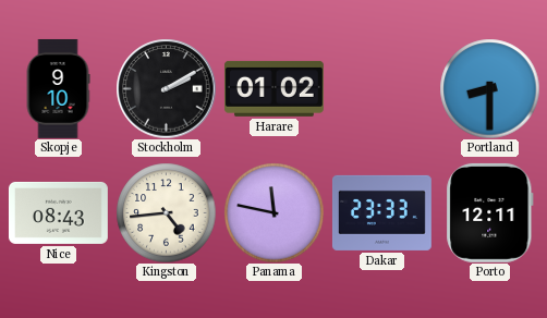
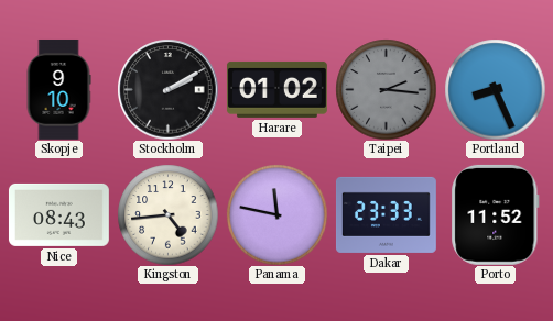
Taipei: none -> 2:16 (386, 89)
Portland: 8:30 -> 8:26 (495, 89)
Porto: 12:11 -> 11:52 (496, 214)
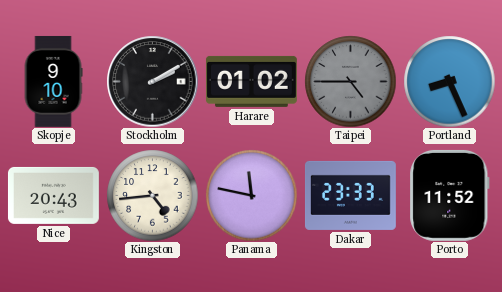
Taipei: 2:16 -> 4:45 (350, 81)
Nice: 08:43 -> 20:43 (53, 195)
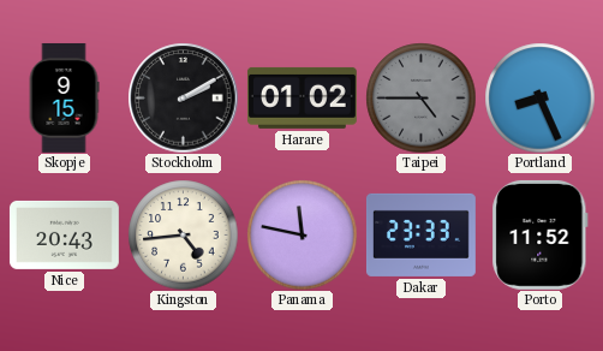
Skopje: 9:10 -> 9:15 (64, 99)
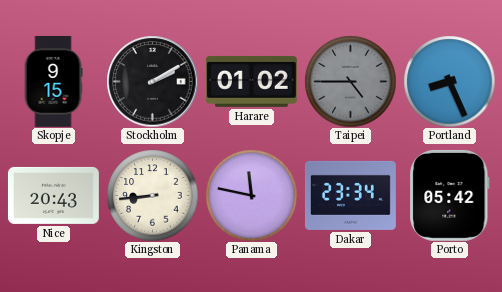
Kingston: 4:44 -> 8:44 (152, 195)
Dakar: 23:33 -> 23:34 (350, 195)
Porto: 11:52 -> 05:42 (450, 195)
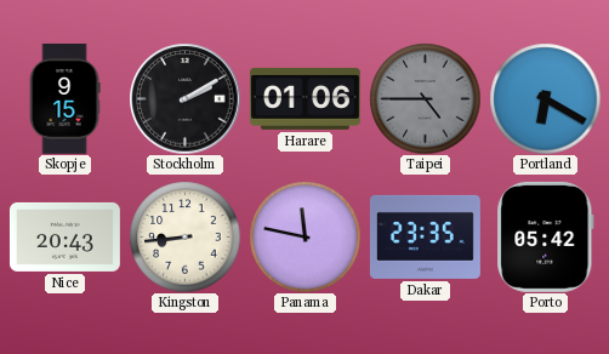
Harare: 01:02 -> 01:06 (304, 98)
Portland: 8:26 -> 6:20 (545, 98)
Dakar: 23:34 -> 23:35 (425, 236)
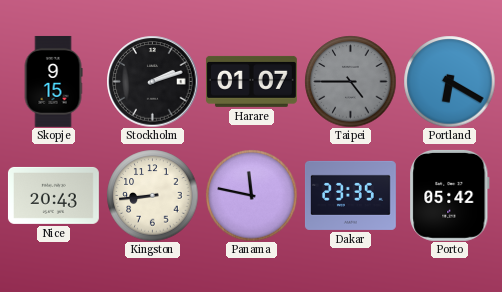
Stockholm: 2:10 -> 2:12 (152, 81)
Harare: 01:06 -> 01:07 (251, 81)
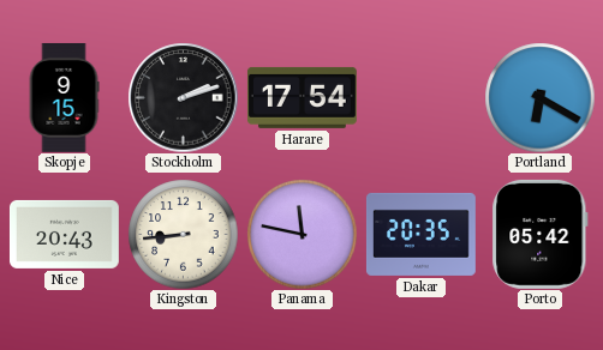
Harare: 01:07 -> 17:54 (301, 97)
Taipei: 4:45 -> none (350, 81)
Dakar: 23:35 -> 20:35 (420, 234)
